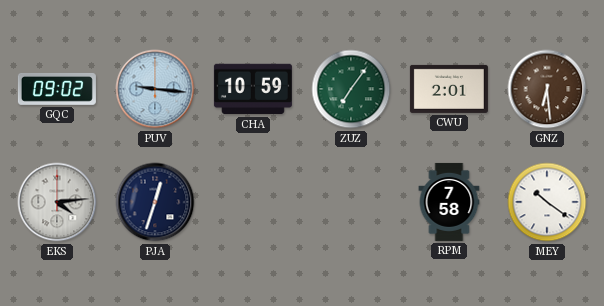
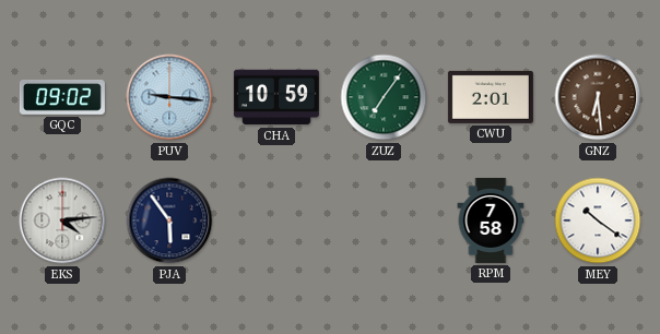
PJA: 12:33 -> 5:54 (169, 220)
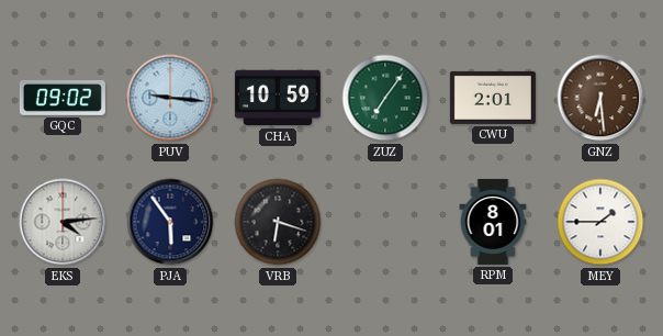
VRB: none -> 6:18 (278, 222)
RPM: 7:58 -> 8:01 (493, 222)
MEY: 10:21 -> 1:45 (600, 222)
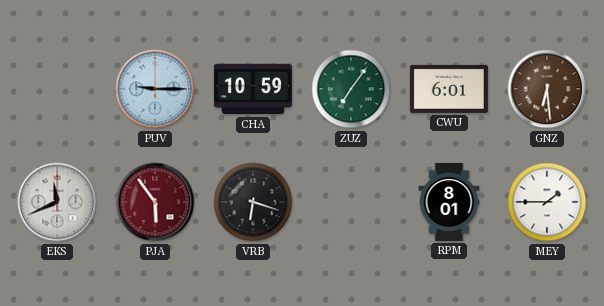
GQC: 09:02 -> none (63, 98)
PUV: 9:16 -> 9:15 (155, 89)
CWU: 2:01 -> 6:01 (449, 89)
EKS: 4:14 -> 11:41 (57, 202)
PJA dial: navy -> burgundy (155, 202)
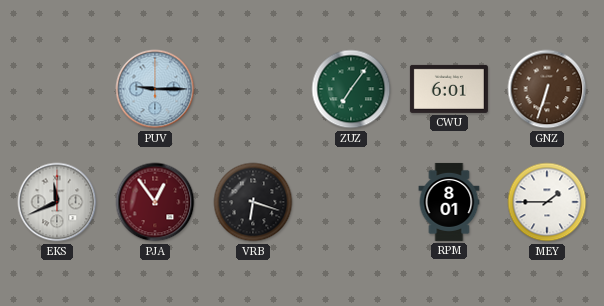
CHA: 10:59 -> none (253, 89)
GNZ: 6:29 -> 6:33 (547, 89)
PJA: 5:54 -> 12:54 (155, 202)
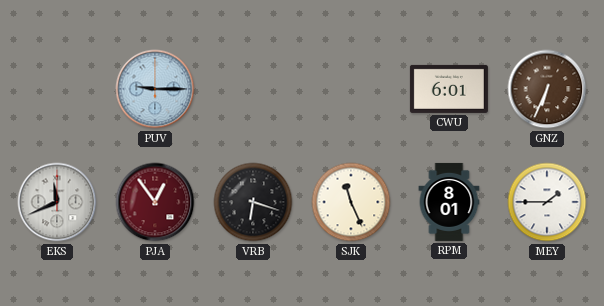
ZUZ: 7:06 -> none (351, 89)
GNZ: 6:33 -> 6:34 (547, 89)
SJK: none -> 11:26 (351, 202)
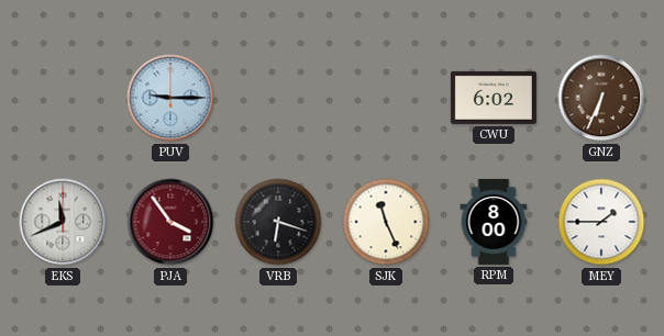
CWU: 6:01 -> 6:02 (494, 98)
PJA: 12:54 -> 3:54 (170, 222)
RPM: 8:01 -> 8:00 (494, 222)
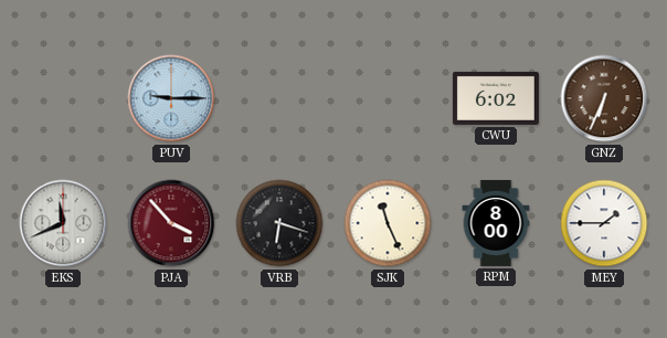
PJA: 3:54 -> 3:53 (171, 223)
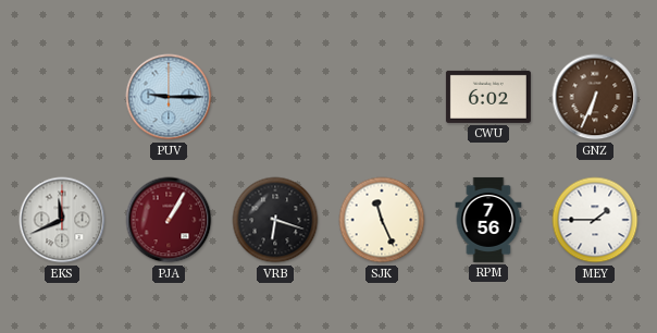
PJA: 3:53 -> 1:05 (169, 220)
RPM: 8:00 -> 7:56 (488, 220)
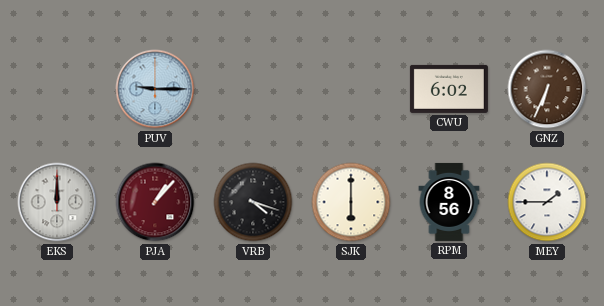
EKS: 11:41 -> 12:00 (57, 202)
PJA: 1:05 -> 1:07 (155, 202)
VRB: 6:18 -> 4:18 (253, 202)
SJK: 11:26 -> 6:00 (351, 202)
RPM: 7:56 -> 8:56 (449, 202)
